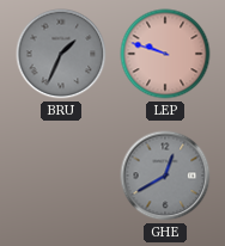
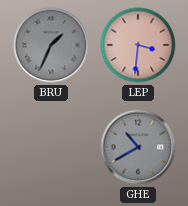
LEP: 9:48 -> 3:31 (138, 45)
GHE: 12:40 -> 10:40 (138, 147)
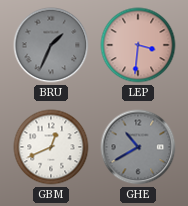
GBM: none -> 12:41 (51, 147)
